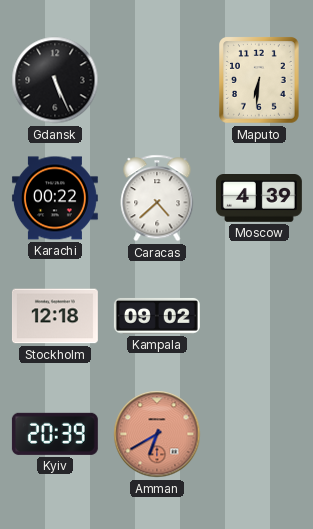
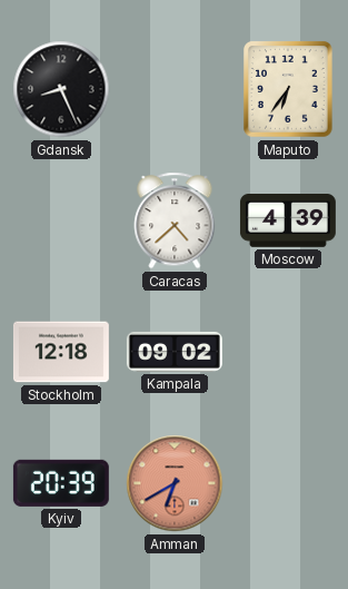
Gdansk: 5:26 -> 8:26 (61, 89)
Maputo: 6:31 -> 6:36 (289, 90)
Karachi: 00:22 -> none (55, 198)
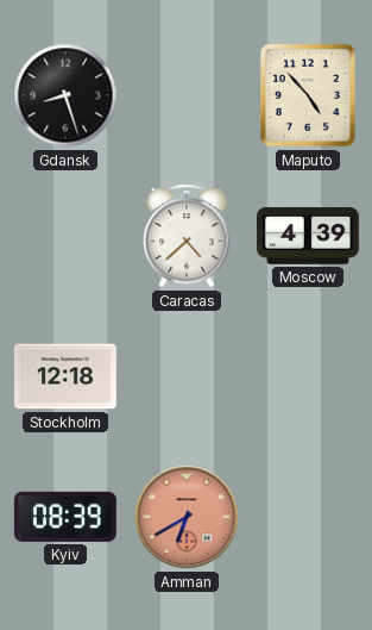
Gdansk: 8:26 -> 8:27 (65, 95)
Maputo: 6:36 -> 4:53 (309, 96)
Kampala: 09:02 -> none (175, 352)
Kyiv: 20:39 -> 08:39 (65, 517)
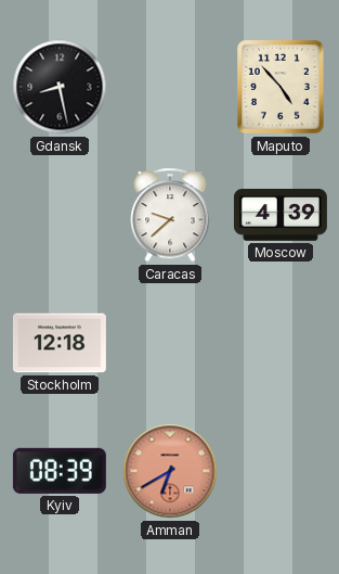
Gdansk: 8:27 -> 8:28 (60, 87)
Caracas: 4:38 -> 9:38 (170, 215)
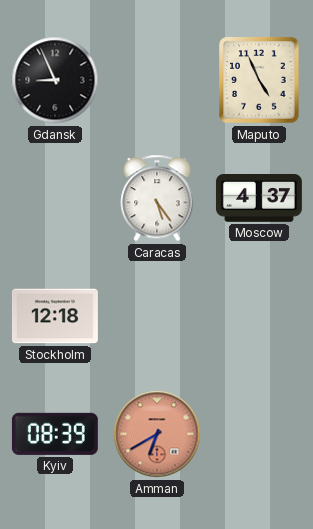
Gdansk: 8:28 -> 8:56 (55, 80)
Maputo: 4:53 -> 4:56 (260, 81)
Caracas: 9:38 -> 5:24 (157, 198)
Moscow: 4:39 -> 4:37 (259, 199)
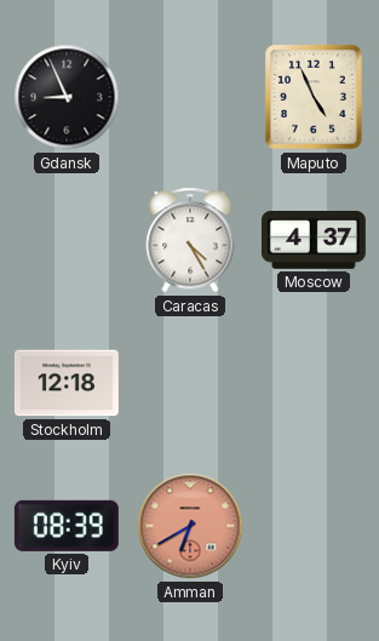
Caracas: 5:24 -> 4:25 (190, 240)
